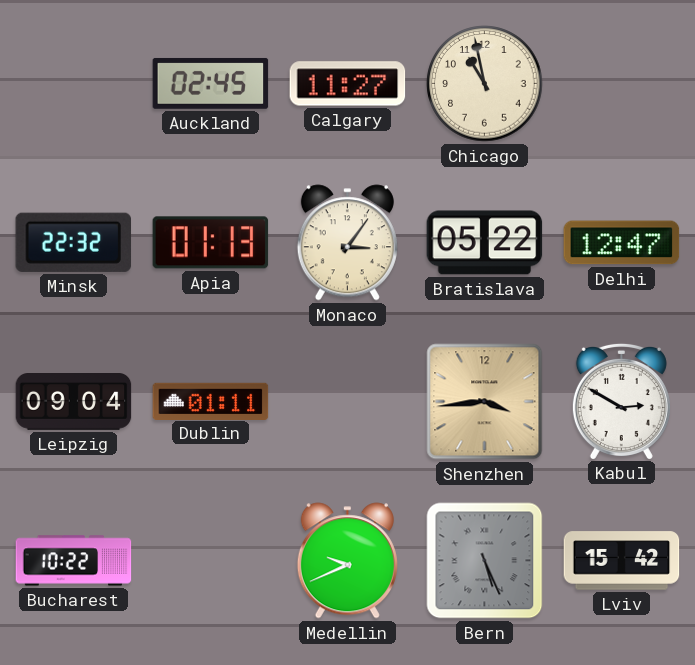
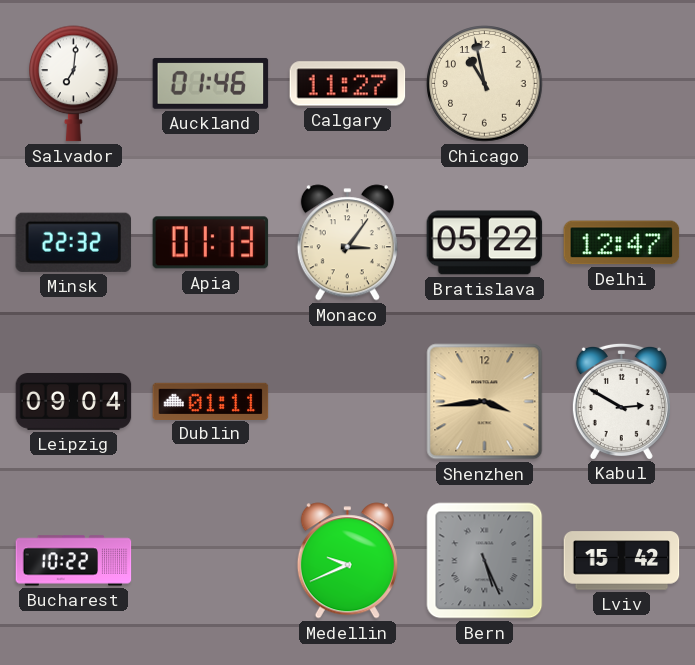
Salvador: none -> 7:01 (74, 84)
Auckland: 02:45 -> 01:46 (211, 84)
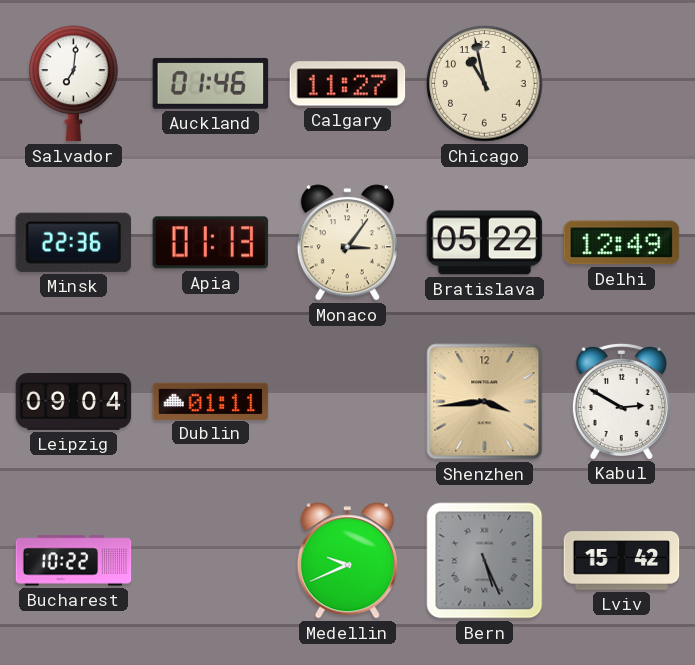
Minsk: 22:32 -> 22:36 (73, 242)
Delhi: 12:47 -> 12:49 (622, 243)
